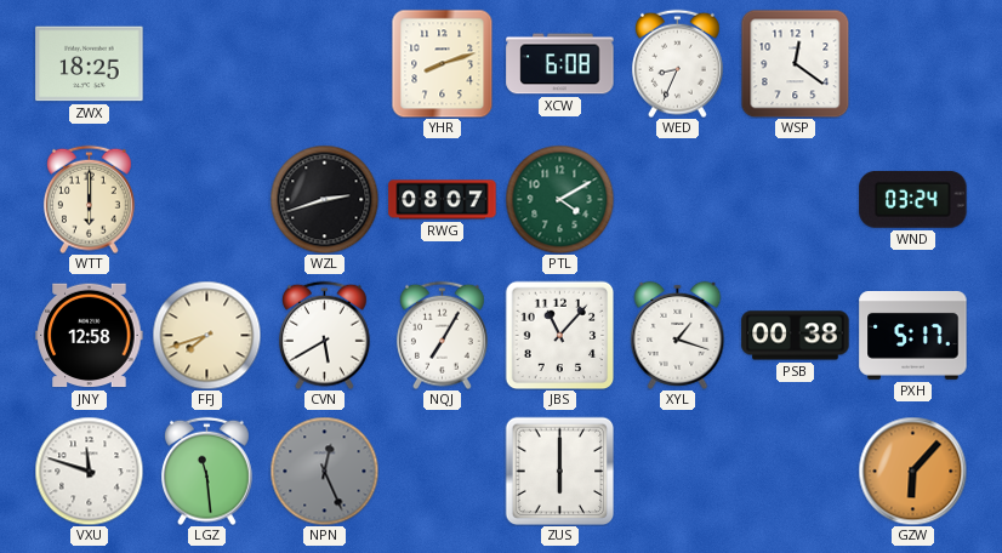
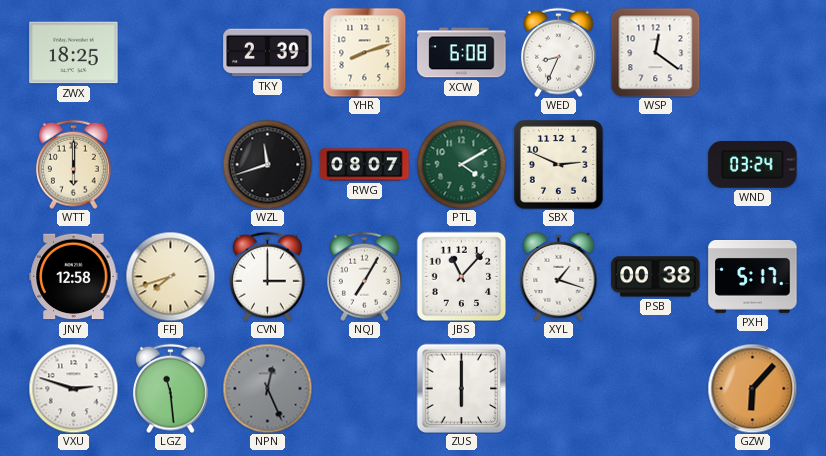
TKY: none -> 2:39 (268, 53)
WZL: 2:42 -> 11:42 (267, 164)
SBX: none -> 2:49 (558, 164)
CVN: 5:40 -> 3:00 (267, 276)
VXU: 11:48 -> 2:48 (73, 388)
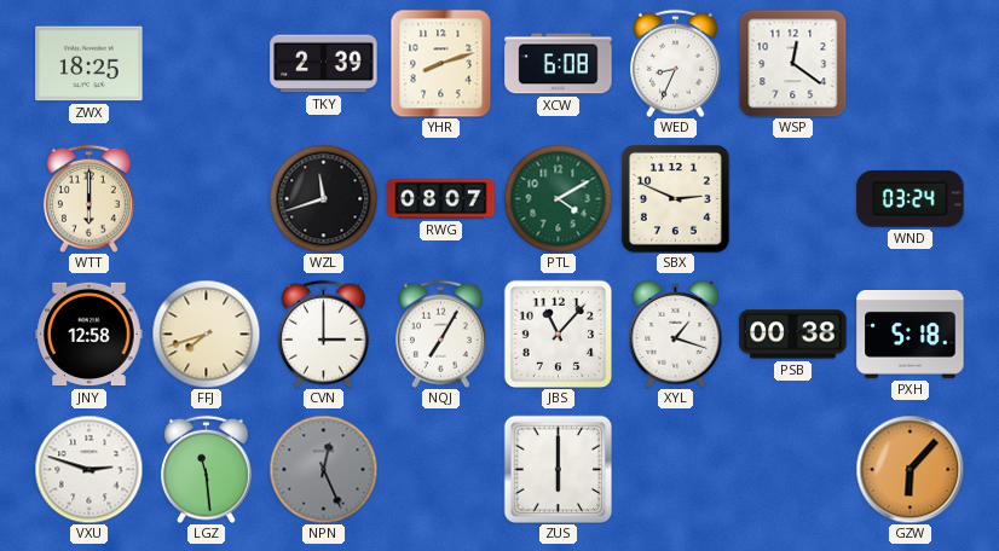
PXH: 5:17 -> 5:18 (911, 335)
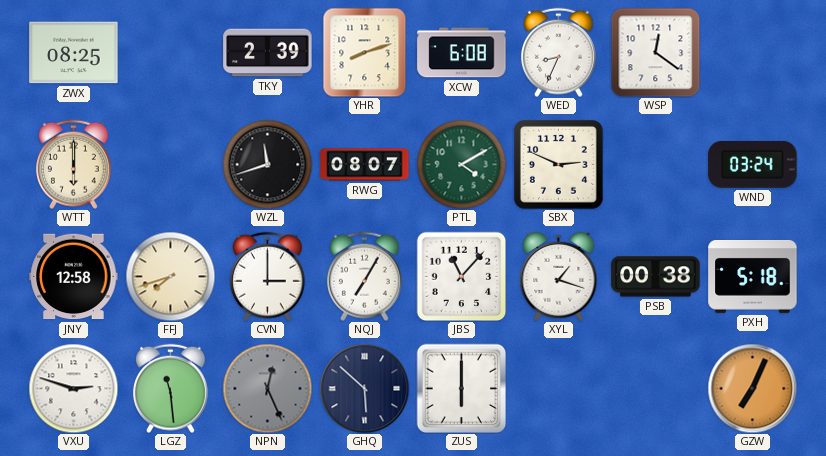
ZWX: 18:25 -> 08:25 (74, 53)
GHQ: none -> 5:52 (364, 388)
GZW: 6:07 -> 7:04 (752, 388)
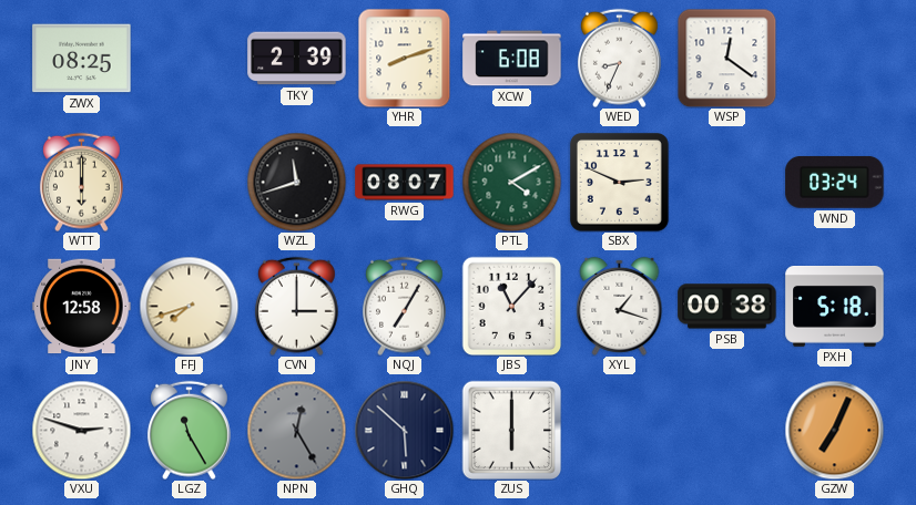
LGZ: 11:29 -> 11:25 (189, 430)
NPN: 12:26 -> 12:25 (296, 430)
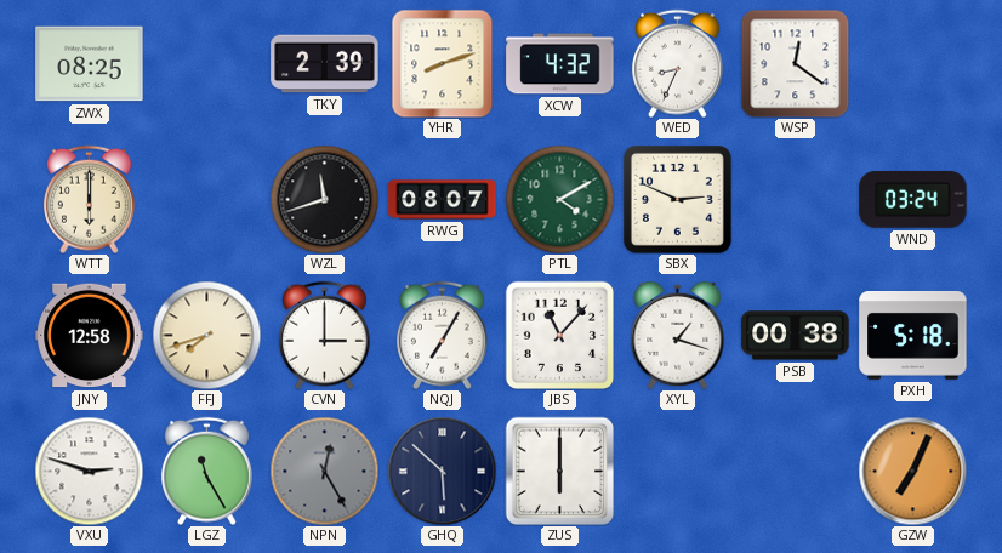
XCW: 6:08 -> 4:32 (560, 64)
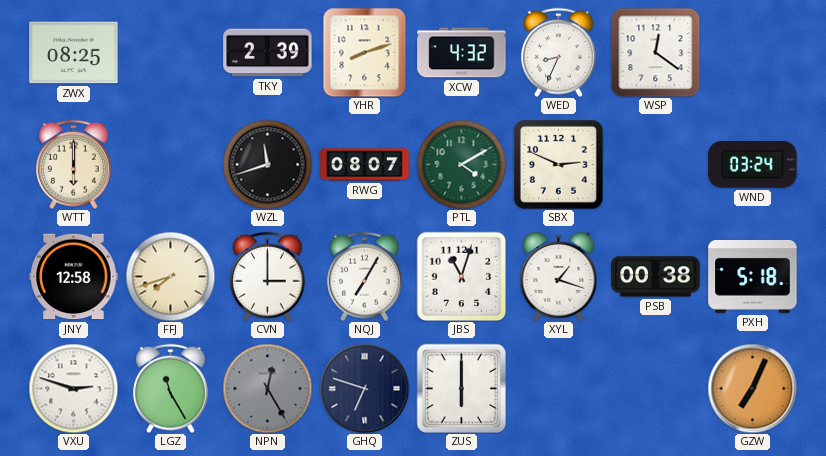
JBS: 11:07 -> 11:03 (461, 276)
GHQ: 5:52 -> 6:48 (364, 388)
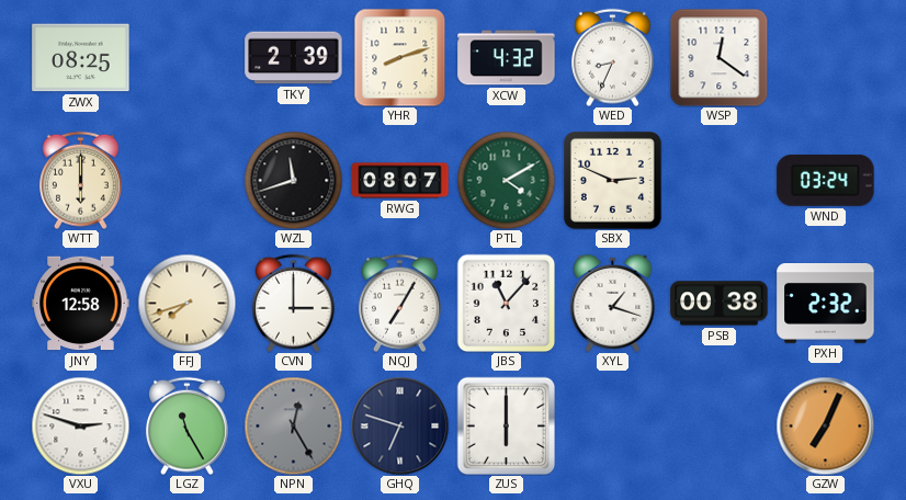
JBS: 11:03 -> 11:07 (506, 303)
PXH: 5:18 -> 2:32 (826, 304)
